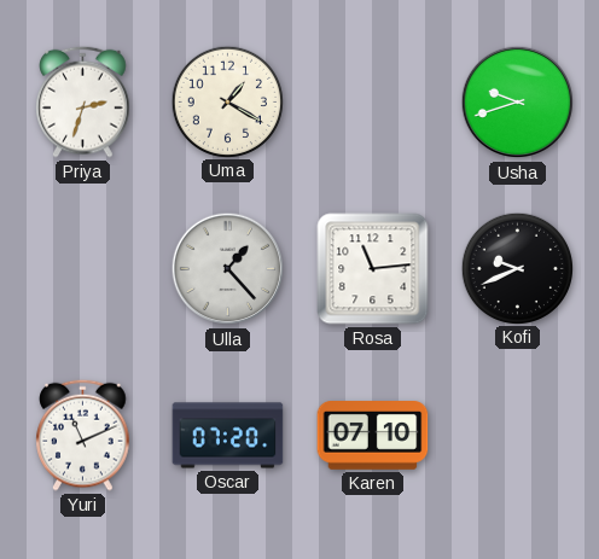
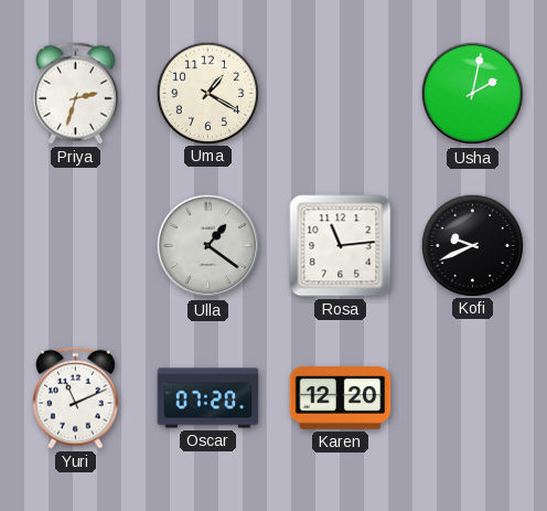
Usha: 9:42 -> 2:02 (473, 94)
Ulla: 1:23 -> 1:21 (208, 246)
Karen: 07:10 -> 12:20 (341, 398)
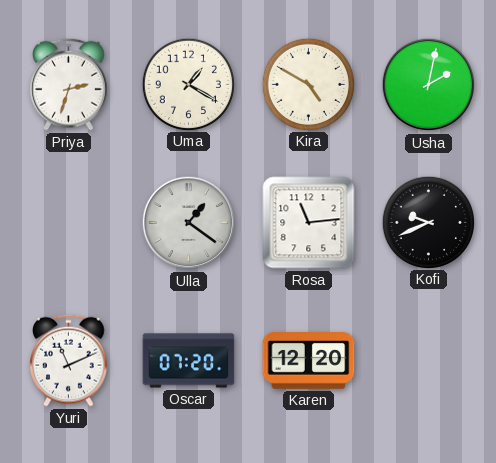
Kira: none -> 4:50 (308, 84)
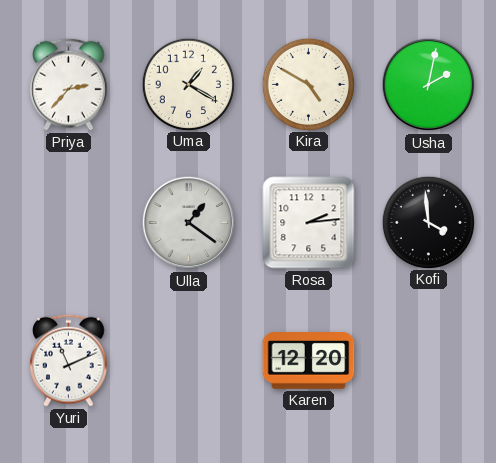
Priya: 2:33 -> 2:37 (69, 84)
Rosa: 11:14 -> 2:14 (309, 223)
Kofi: 9:41 -> 3:59 (428, 222)
Oscar: 07:20 -> none (189, 361)
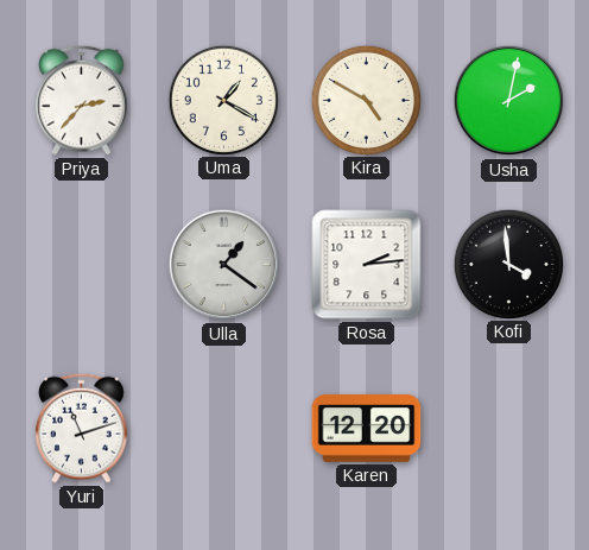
Yuri: 11:11 -> 11:12 (82, 428)
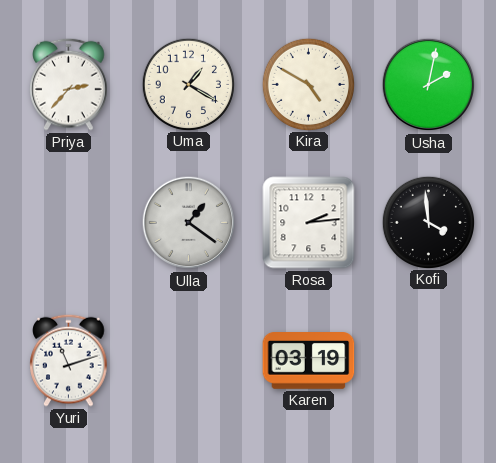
Karen: 12:20 -> 03:19 (309, 361)
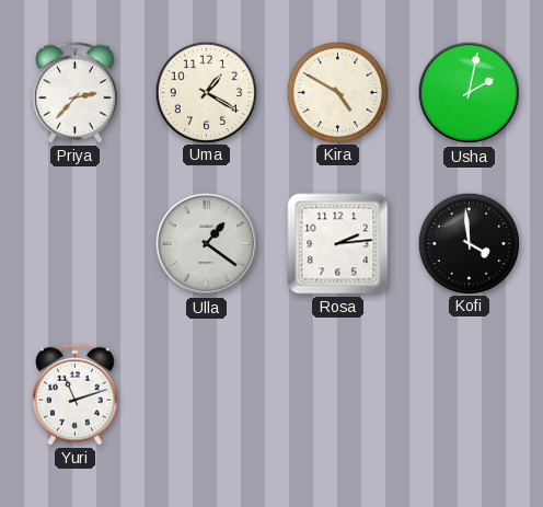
Karen: 03:19 -> none (309, 361)
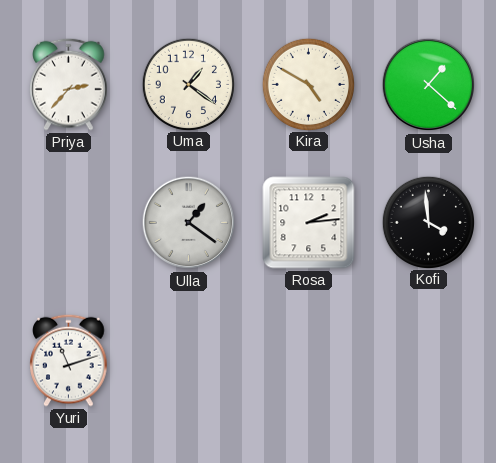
Uma: 1:20 -> 1:21 (188, 84)
Usha: 2:02 -> 1:22 (429, 85)
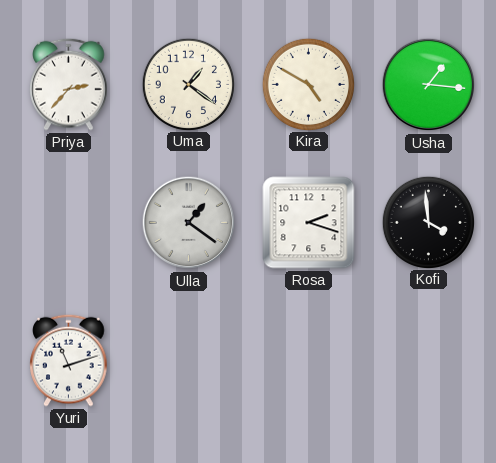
Usha: 1:22 -> 1:16 (429, 85)
Rosa: 2:14 -> 2:18 (309, 223)
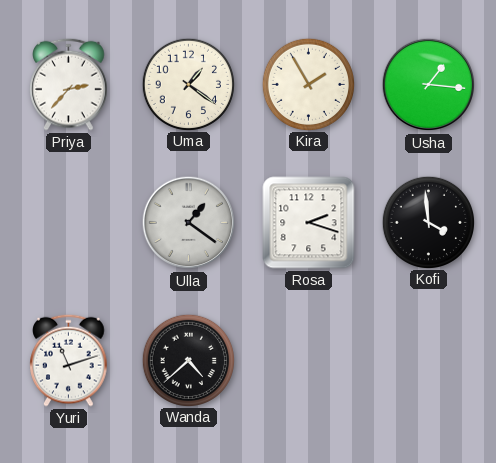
Kira: 4:50 -> 1:55 (308, 84)
Wanda: none -> 4:38 (188, 360)
